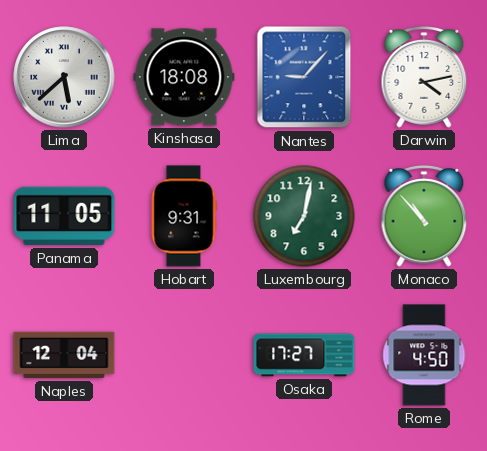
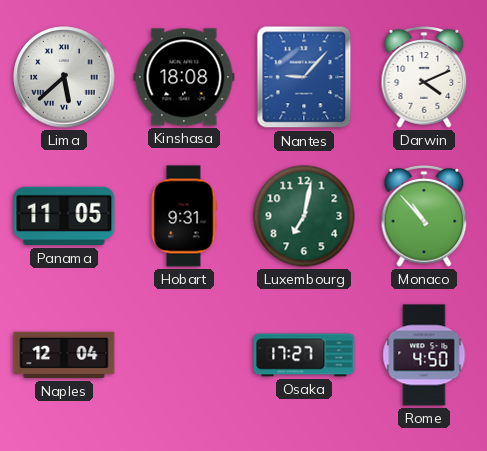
Darwin: 4:13 -> 4:11 (424, 77)
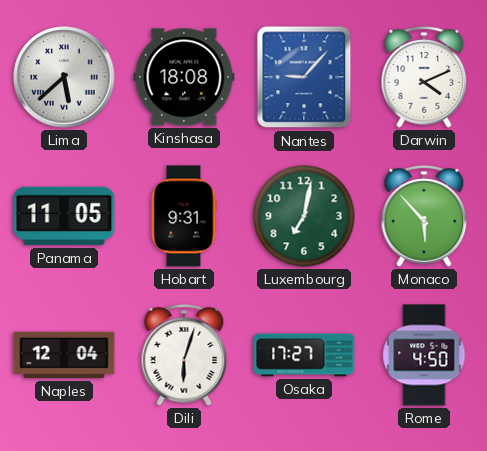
Monaco: 10:53 -> 5:53 (424, 216)
Dili: none -> 6:03 (184, 355)
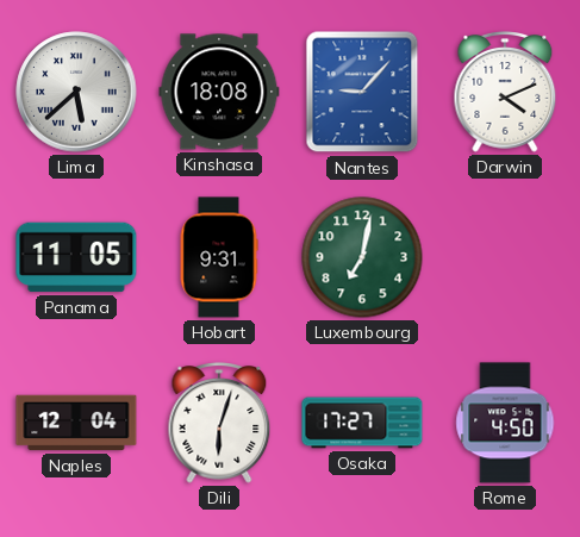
Monaco: 5:53 -> none (424, 216)
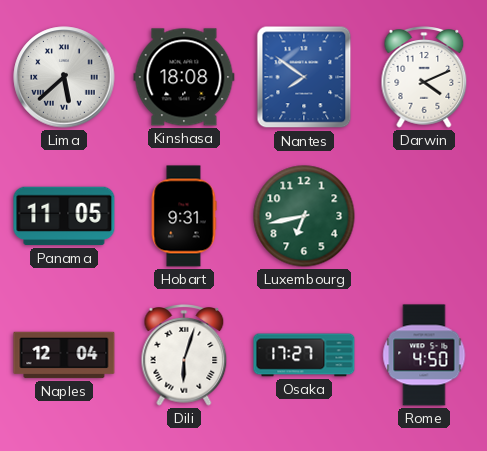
Nantes: 9:07 -> 7:51 (304, 77)
Luxembourg: 7:02 -> 6:43 (304, 216)
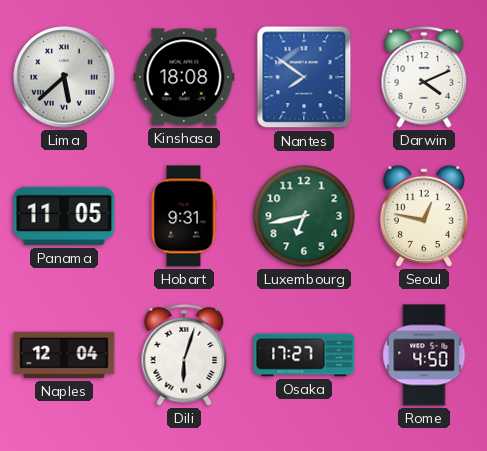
Seoul: none -> 12:47 (424, 216)
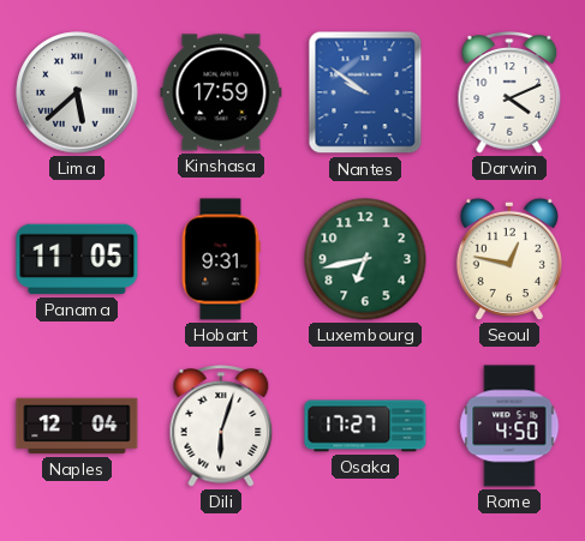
Kinshasa: 18:08 -> 17:59 (221, 92)
Nantes: 7:51 -> 9:51 (365, 92)
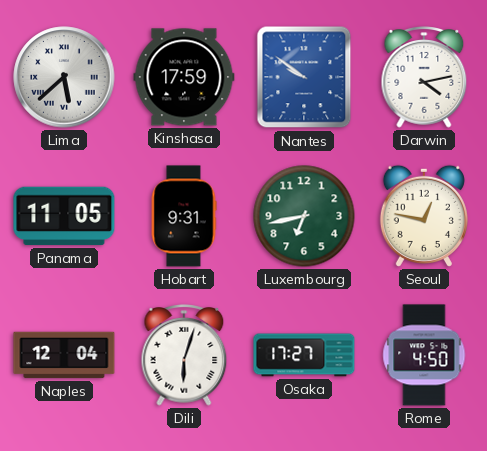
Darwin: 4:11 -> 4:13 (424, 77)
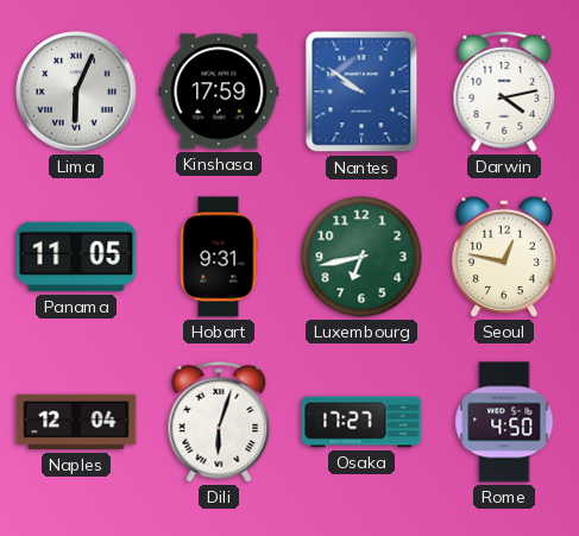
Lima: 5:38 -> 6:04 (76, 92)
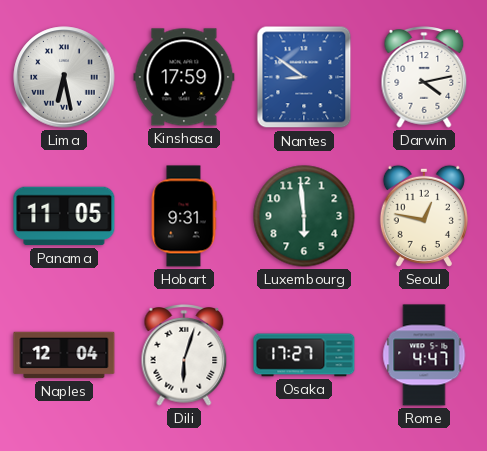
Lima: 6:04 -> 6:28 (64, 77)
Nantes: 9:51 -> 8:51 (304, 77)
Luxembourg: 6:43 -> 5:59 (304, 216)
Rome: 4:50 -> 4:47 (424, 355)
